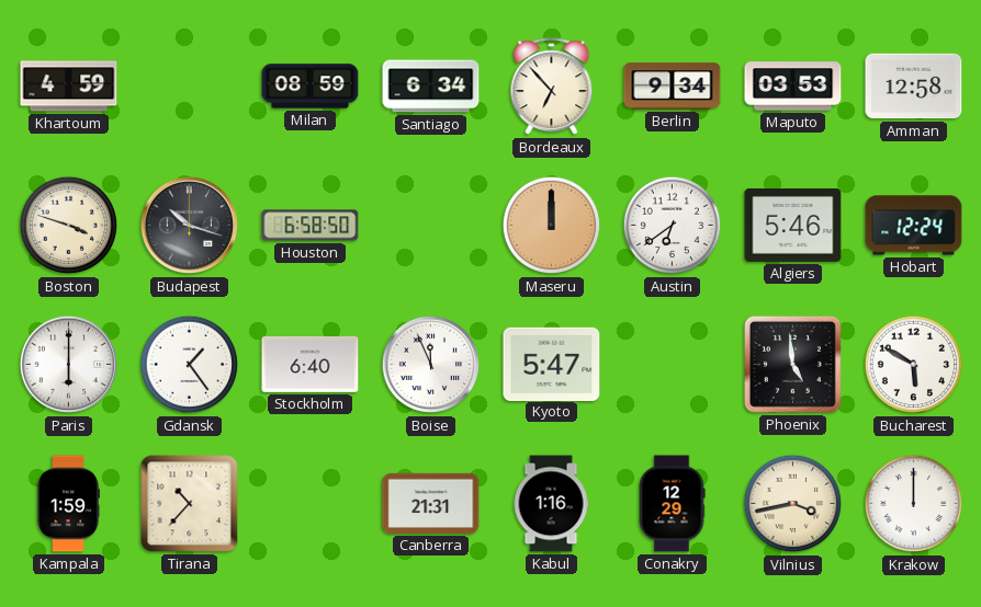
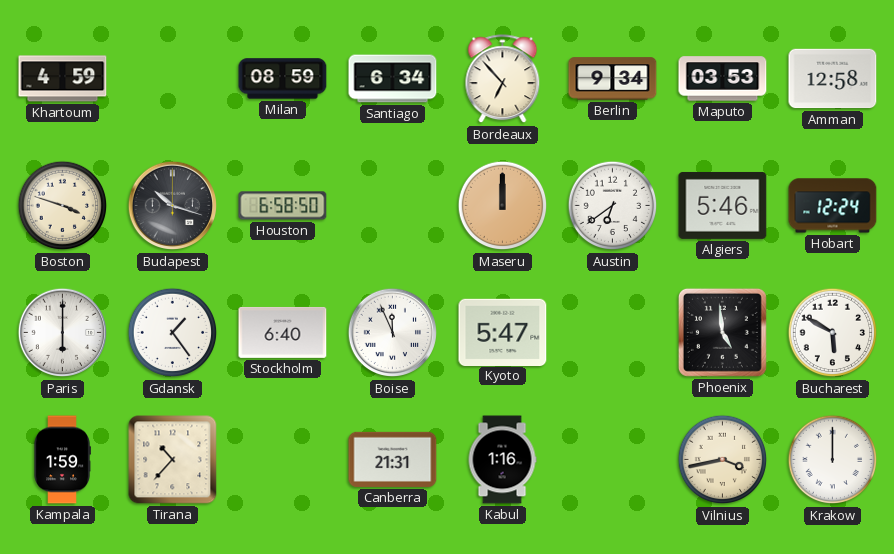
Conakry: 12:29 -> none (672, 504)
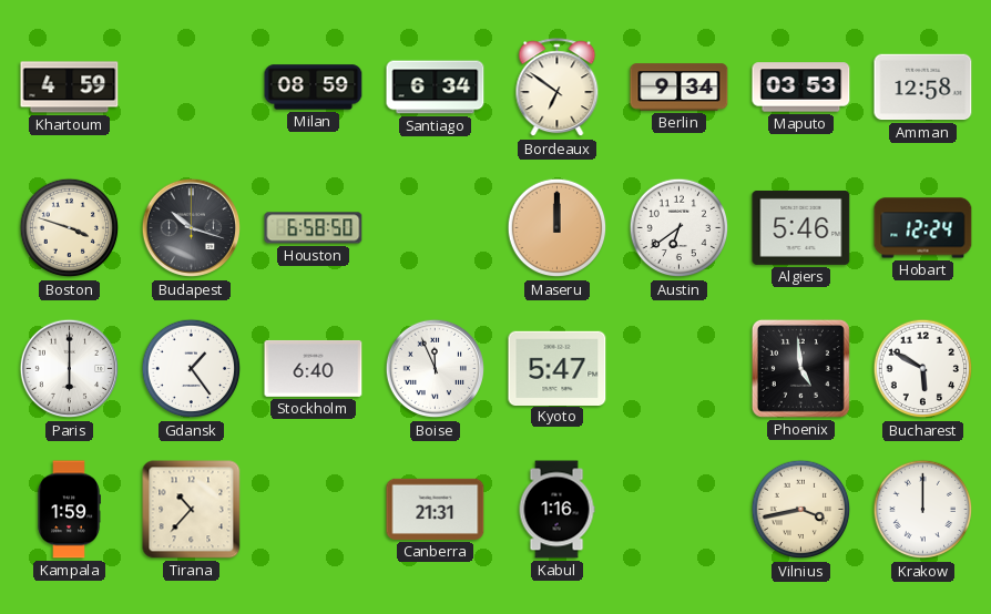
Bordeaux: 6:53 -> 6:51 (558, 88)
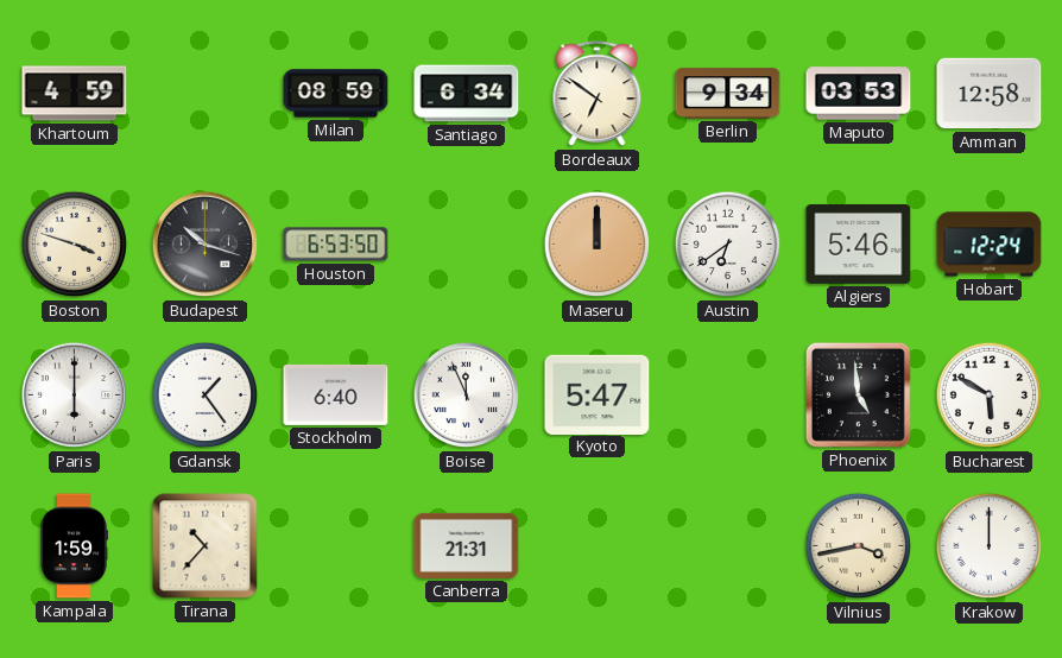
Houston: 6:58 -> 6:53 (336, 245)
Kabul: 1:16 -> none (556, 510)
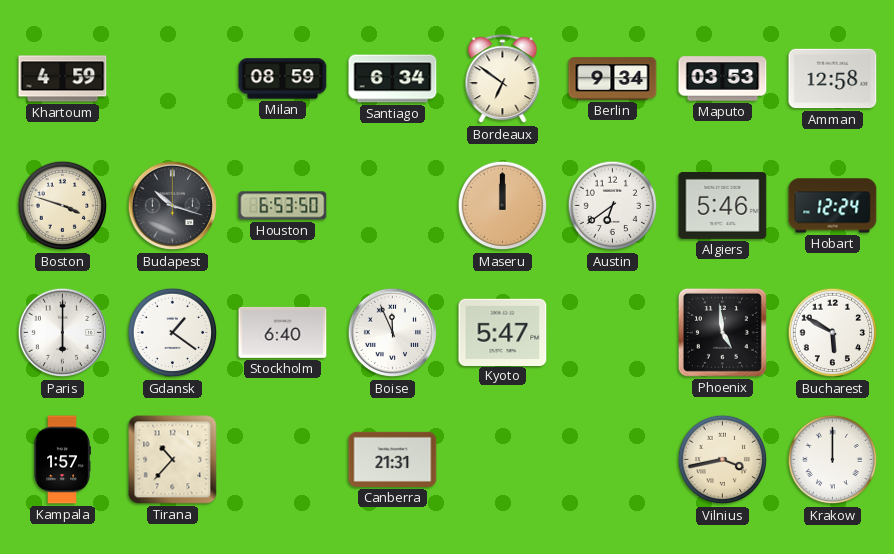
Gdansk: 1:24 -> 1:21 (173, 333)
Kampala: 1:59 -> 1:57 (62, 460)
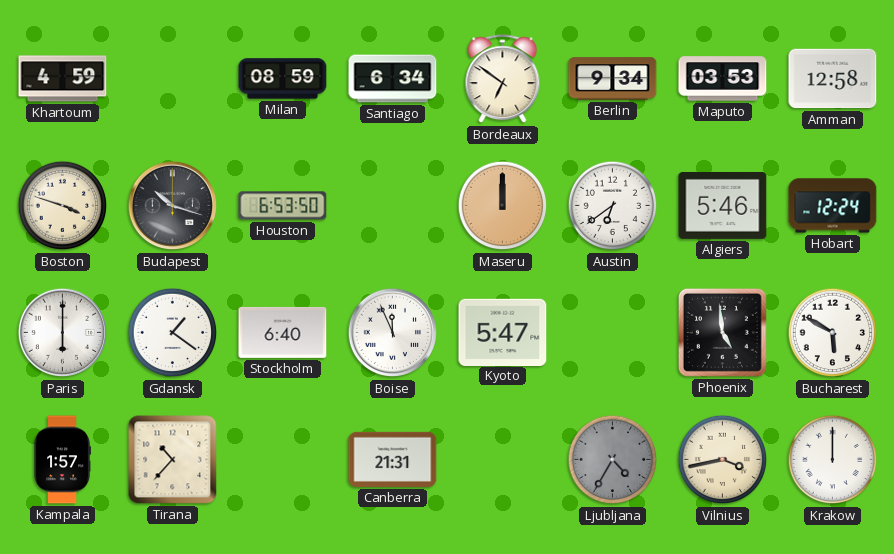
Ljubljana: none -> 4:35 (613, 460)
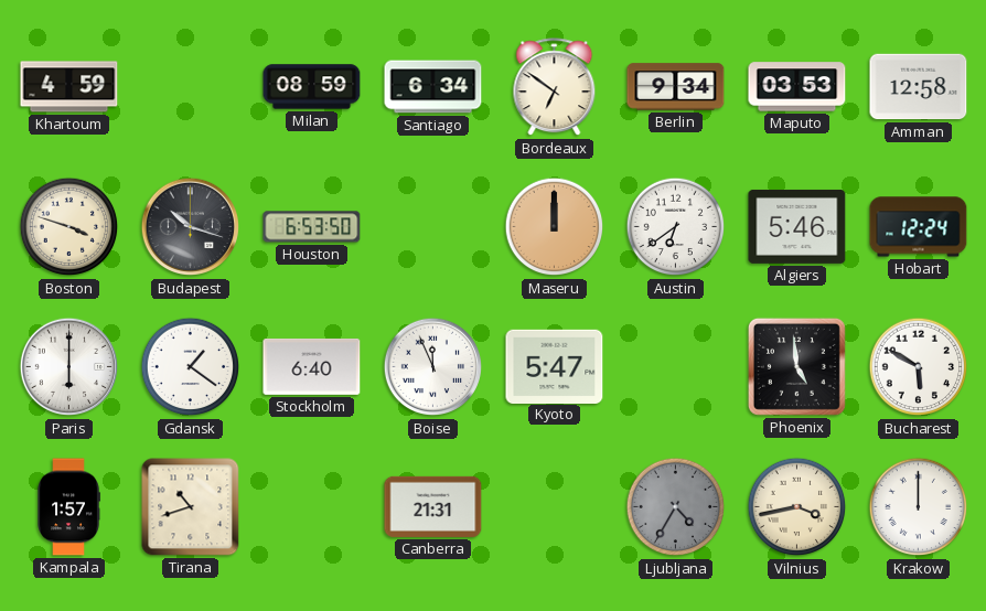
Tirana: 10:37 -> 10:42 (191, 507)
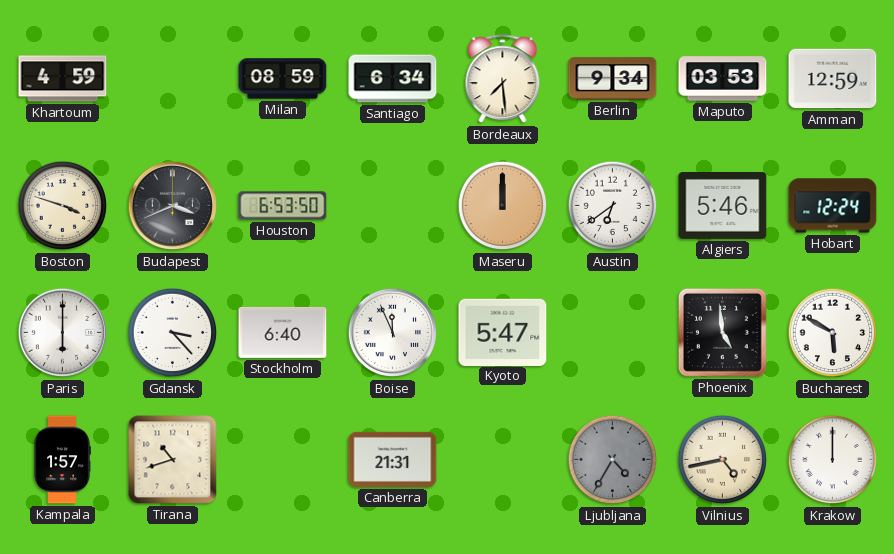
Bordeaux: 6:51 -> 7:29 (503, 79)
Amman: 12:58 -> 12:59 (833, 79)
Budapest: 10:18 -> 3:41 (173, 206)
Gdansk: 1:21 -> 3:23 (173, 333)
Vilnius: 3:43 -> 4:43 (723, 460)
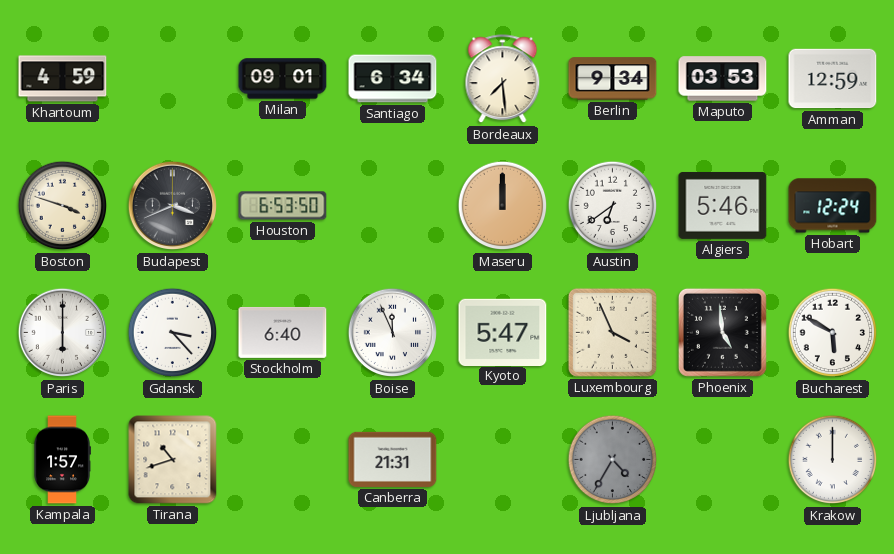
Milan: 08:59 -> 09:01 (283, 79)
Luxembourg: none -> 3:56 (612, 332)
Vilnius: 4:43 -> none (723, 460)
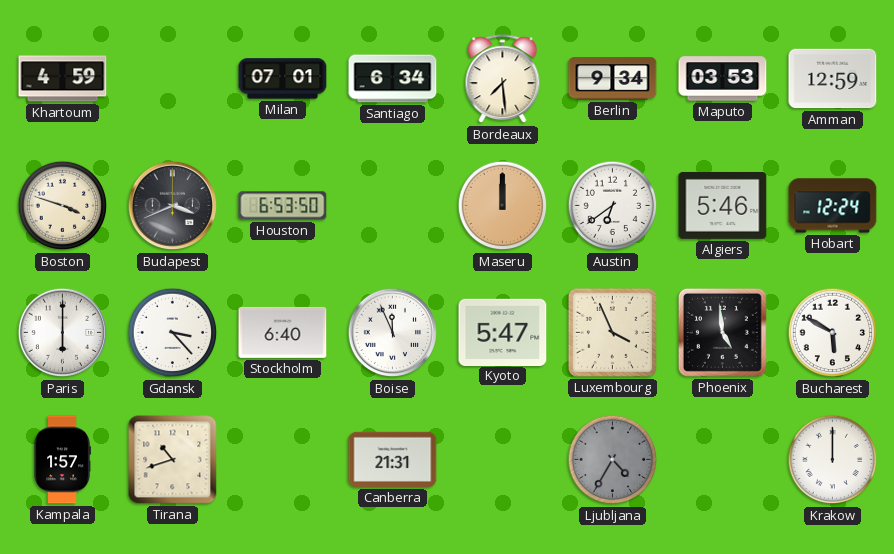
Milan: 09:01 -> 07:01 (283, 79)
